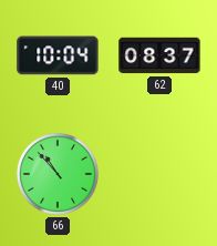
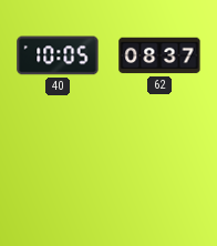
40: 10:04 -> 10:05 (58, 55)
66: 10:53 -> none (58, 174)
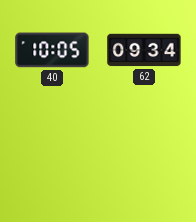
62: 08:37 -> 09:34 (144, 50)
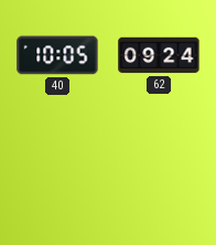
62: 09:34 -> 09:24 (159, 55)
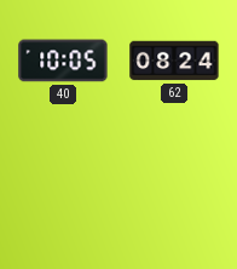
62: 09:24 -> 08:24 (174, 61)
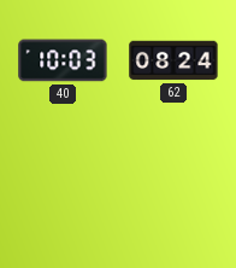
40: 10:05 -> 10:03 (63, 60)
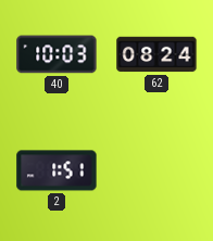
2: none -> 1:51 (57, 170)
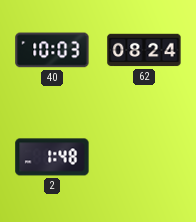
2: 1:51 -> 1:48 (52, 157)
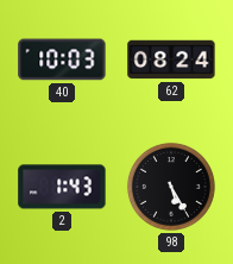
2: 1:48 -> 1:43 (62, 187)
98: none -> 5:25 (171, 187)
